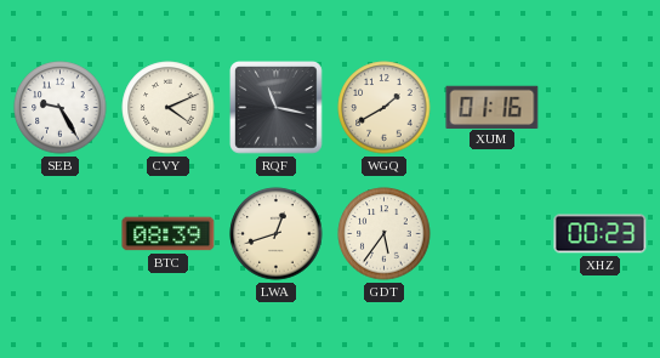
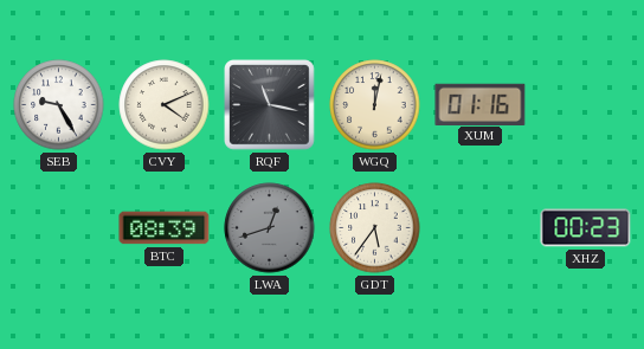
WGQ: 1:40 -> 12:02 (375, 105)
LWA dial: cream -> grey (270, 228)
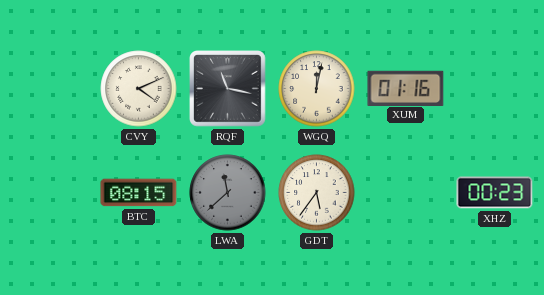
SEB: 9:25 -> none (59, 105)
BTC: 08:39 -> 08:15 (139, 193)
LWA: 12:42 -> 11:38 (228, 193)
